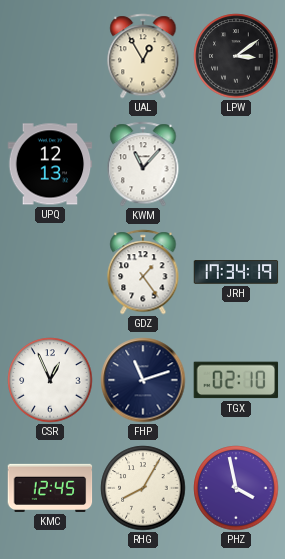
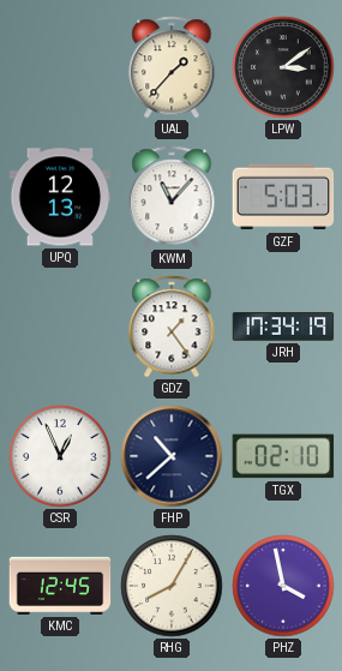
UAL: 12:55 -> 1:37 (172, 67)
GZF: none -> 5:03 (283, 197)
FHP: 11:12 -> 10:38 (172, 456)
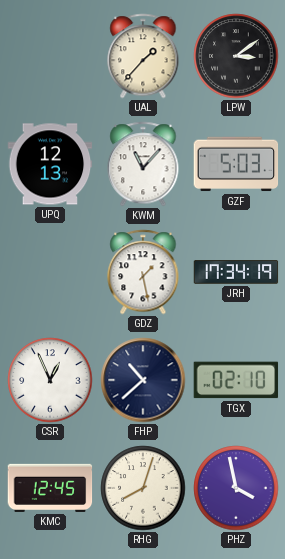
GDZ: 1:24 -> 1:28 (143, 272)
RHG: 8:05 -> 8:03 (143, 488)
